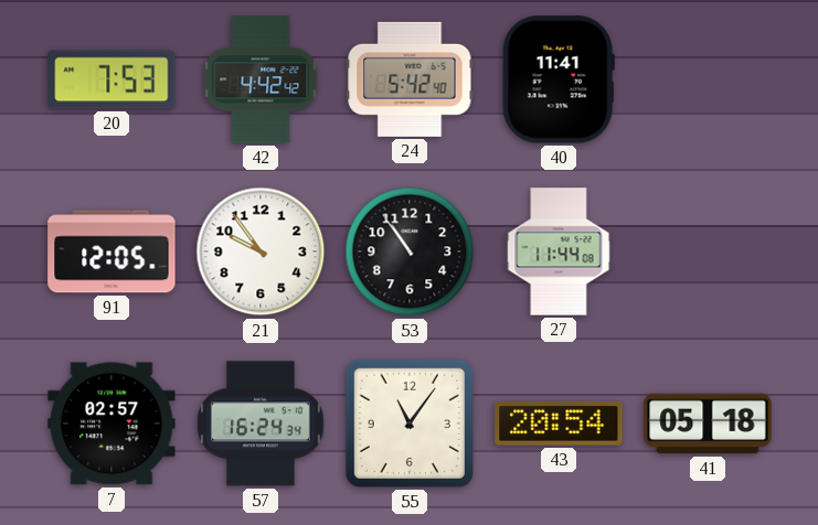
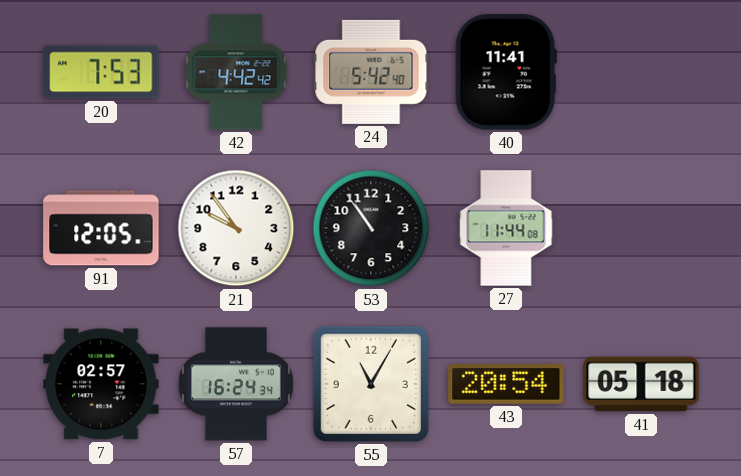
55: 11:06 -> 11:05 (371, 384)
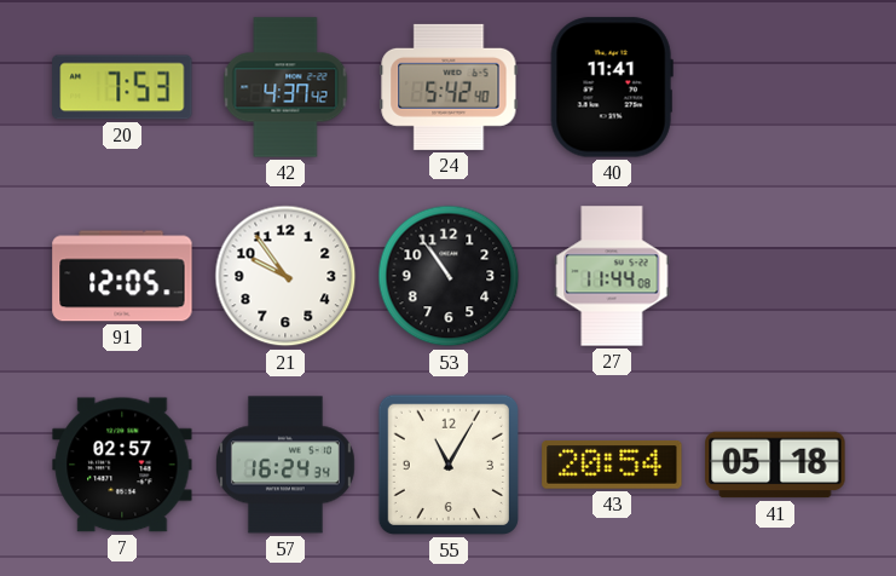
42: 4:42 -> 4:37 (285, 87)
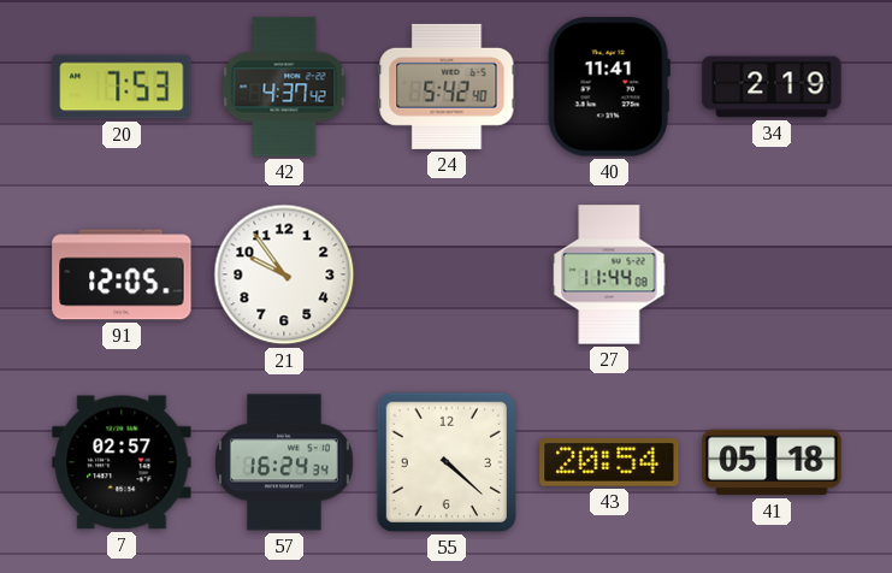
34: none -> 2:19 (772, 87)
53: 10:54 -> none (449, 276)
55: 11:05 -> 4:22 (447, 462)
